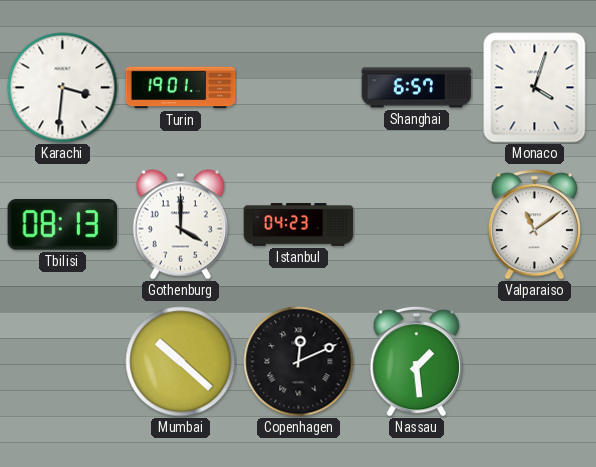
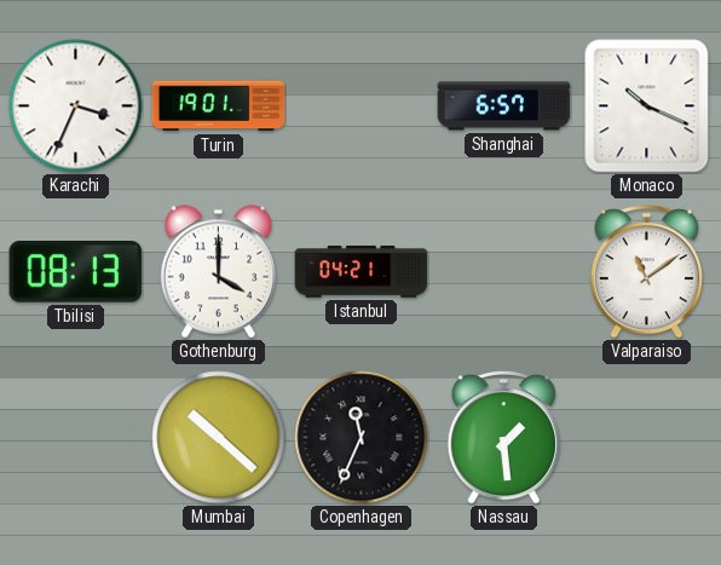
Karachi: 3:31 -> 3:34 (76, 106)
Monaco: 4:03 -> 10:19 (647, 106)
Istanbul: 04:23 -> 04:21 (362, 272)
Copenhagen: 12:11 -> 11:34 (362, 438)
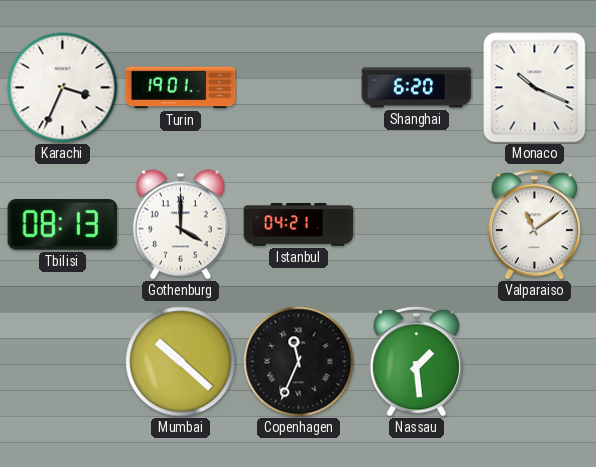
Shanghai: 6:57 -> 6:20 (417, 88)
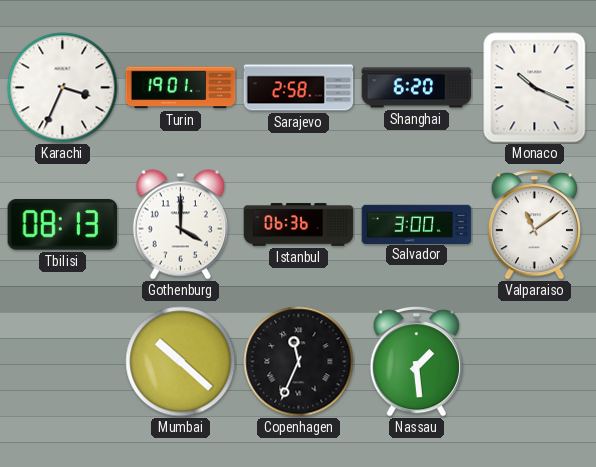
Sarajevo: none -> 2:58 (299, 88)
Istanbul: 04:21 -> 06:36 (299, 225)
Salvador: none -> 3:00 (417, 224)
